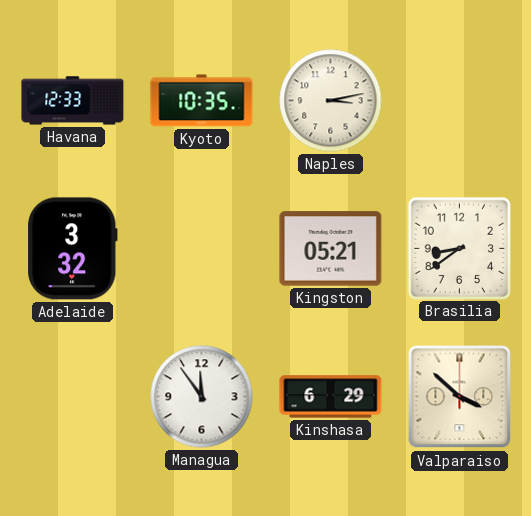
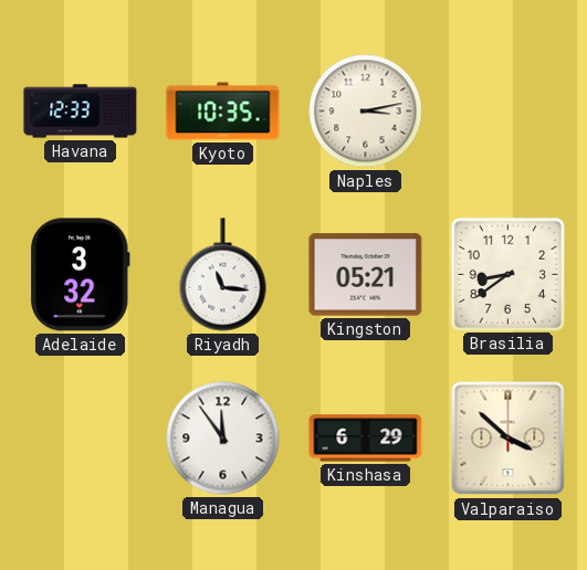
Riyadh: none -> 11:16 (223, 275)
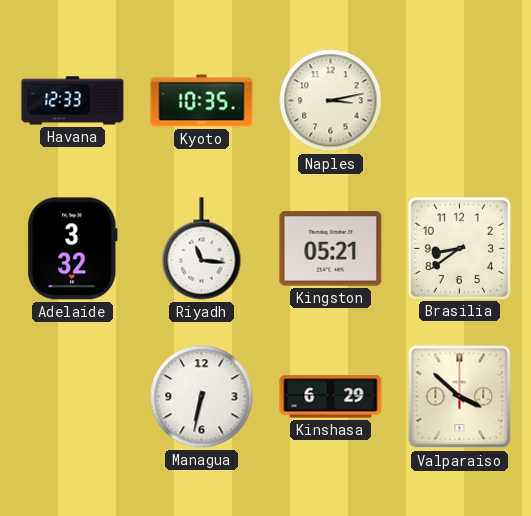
Managua: 11:54 -> 6:32 (202, 397)
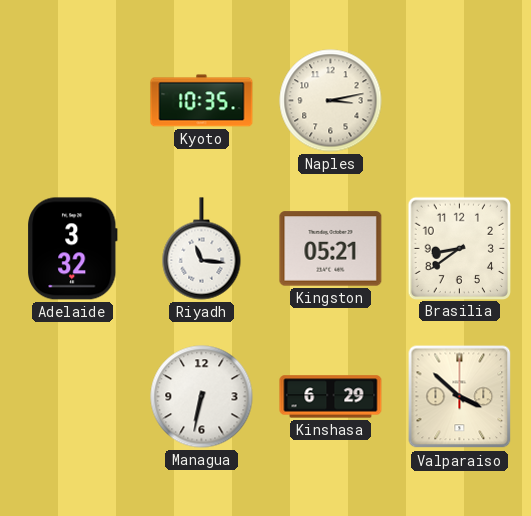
Havana: 12:33 -> none (73, 101)
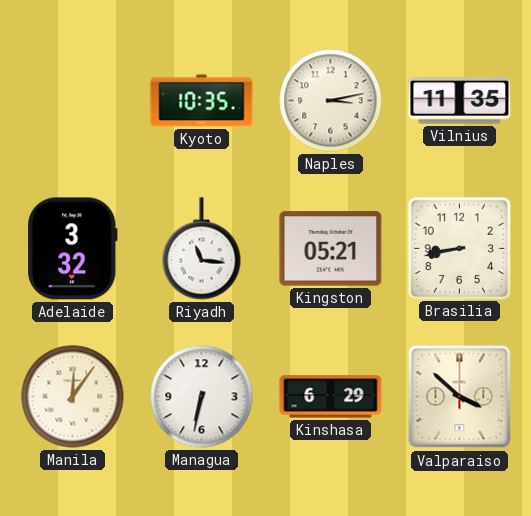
Vilnius: none -> 11:35 (460, 101)
Brasilia: 8:39 -> 8:43 (459, 248)
Manila: none -> 12:06 (73, 397)
